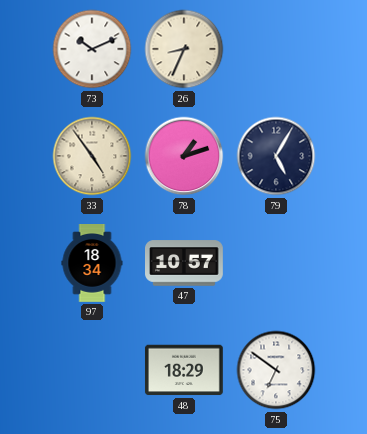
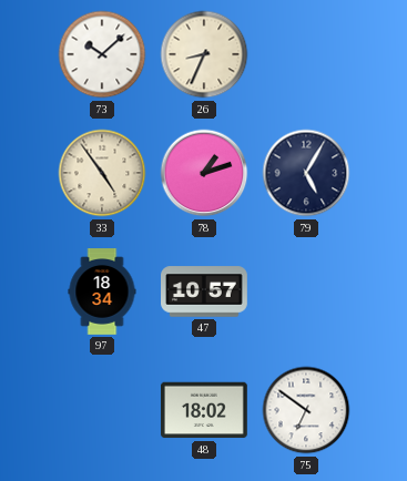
73: 10:11 -> 10:08 (102, 54)
48: 18:29 -> 18:02 (204, 410)
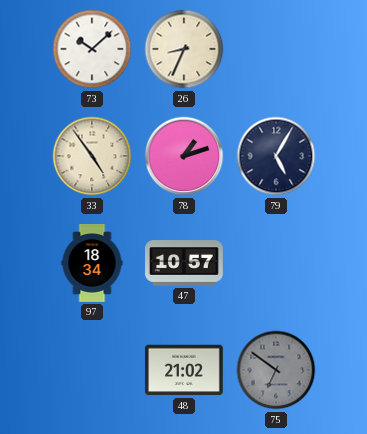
48: 18:02 -> 21:02 (184, 370)
75 dial: white -> grey (276, 370)
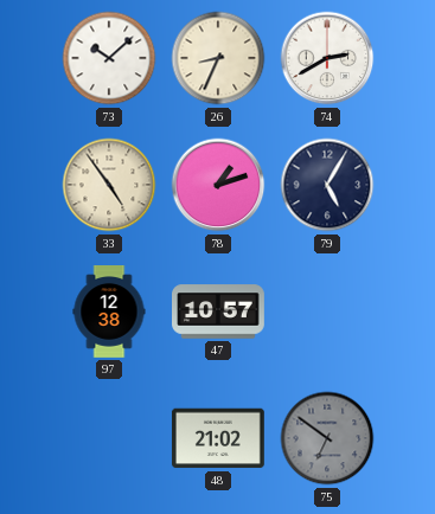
74: none -> 2:40 (327, 58)
97: 18:34 -> 12:38 (109, 313)
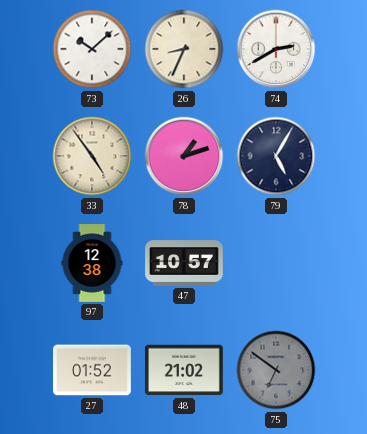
27: none -> 01:52 (93, 370)
